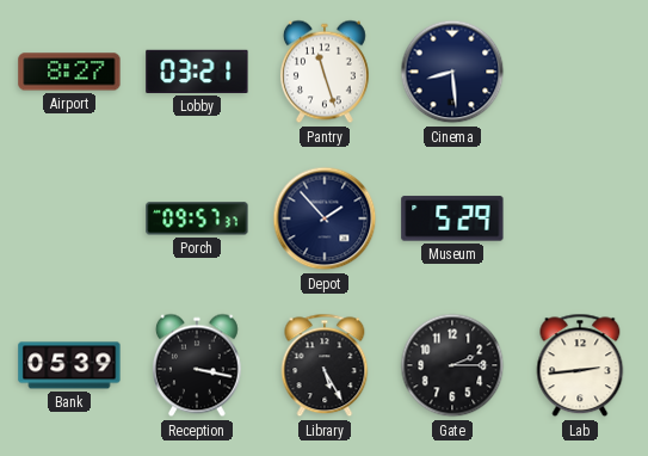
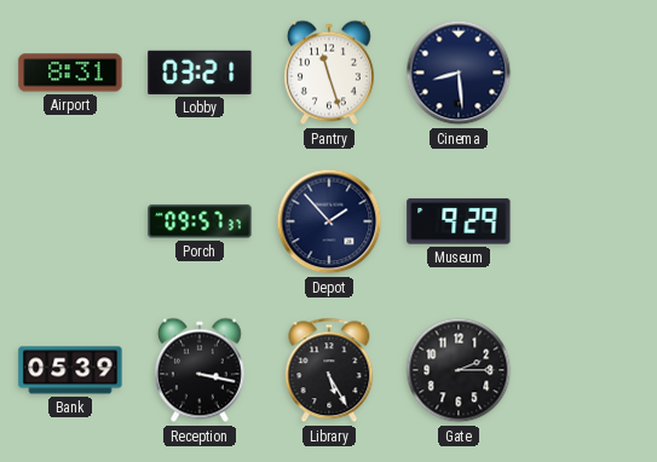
Airport: 8:27 -> 8:31 (70, 73)
Museum: 5:29 -> 9:29 (459, 221)
Lab: 2:44 -> none (580, 365)
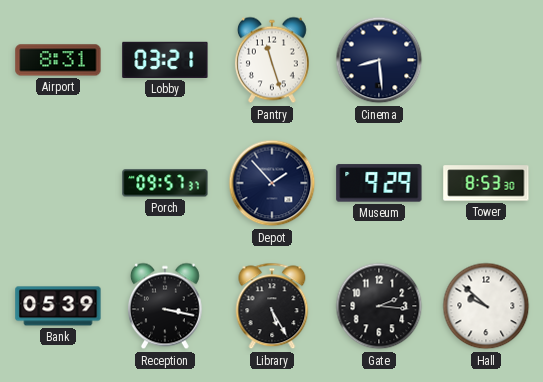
Tower: none -> 8:53 (486, 183)
Gate: 2:15 -> 2:16 (379, 306)
Hall: none -> 9:52 (486, 306)
